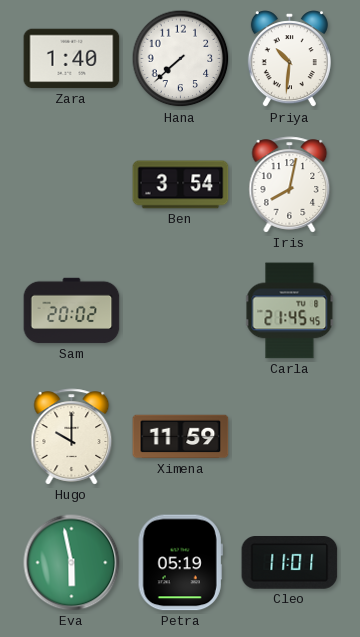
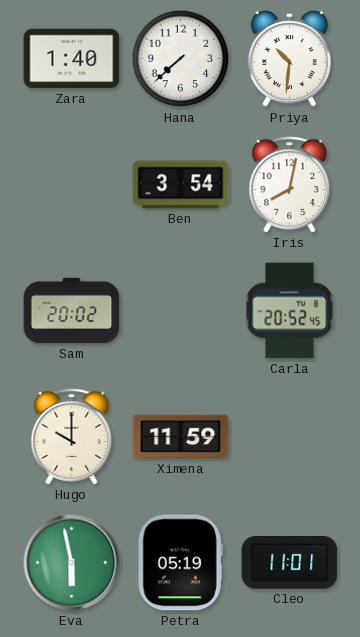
Carla: 21:45 -> 20:52 (290, 311)
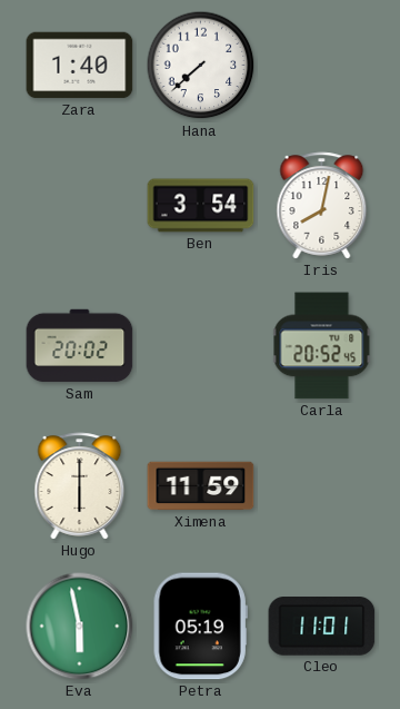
Priya: 10:31 -> none (289, 59)
Hugo: 10:00 -> 6:00 (80, 486)
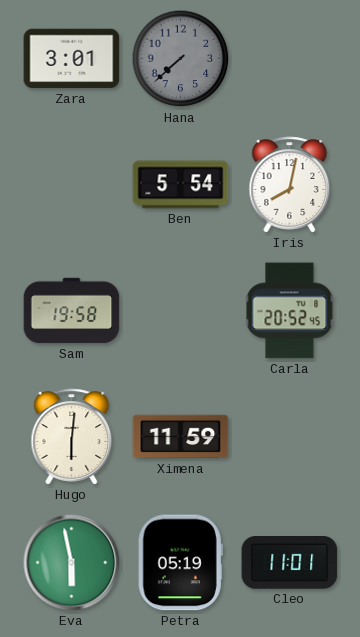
Zara: 1:40 -> 3:01 (72, 59)
Hana dial: white -> grey (181, 59)
Ben: 3:54 -> 5:54 (181, 185)
Sam: 20:02 -> 19:58 (72, 311)
Hugo: 6:00 -> 6:01 (72, 437)
